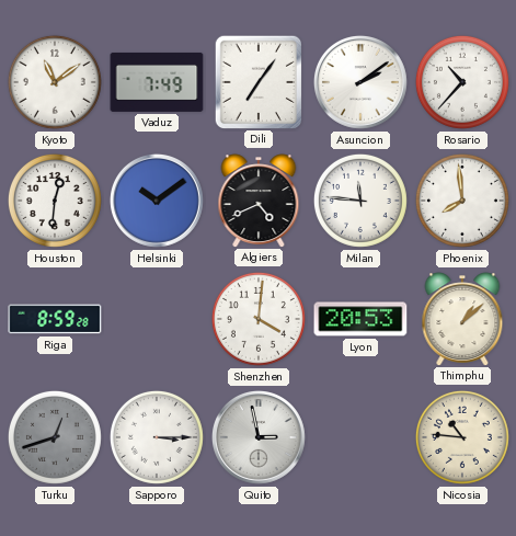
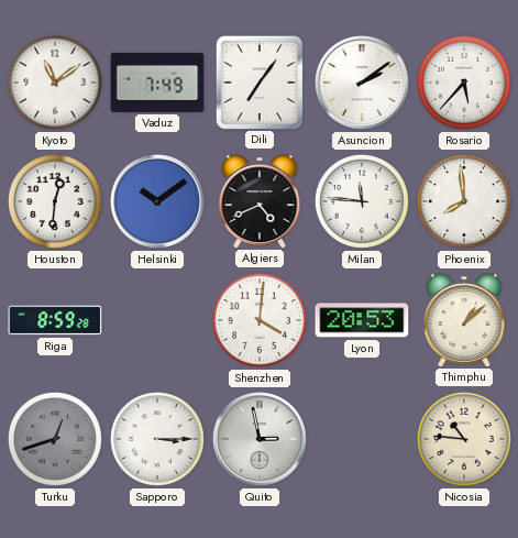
Rosario: 10:37 -> 5:37 (464, 83)
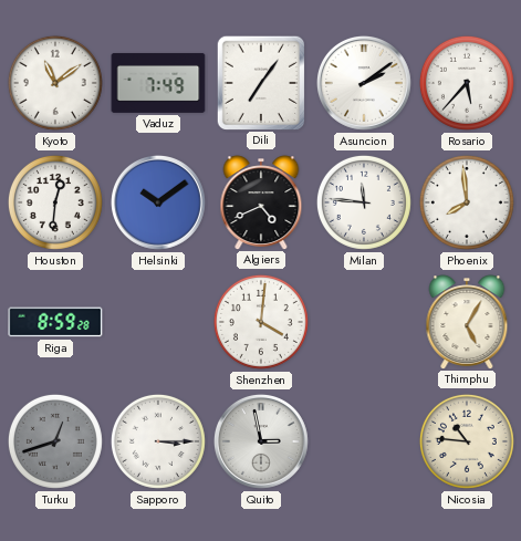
Lyon: 20:53 -> none (362, 320)
Thimphu: 1:08 -> 5:05 (467, 322)
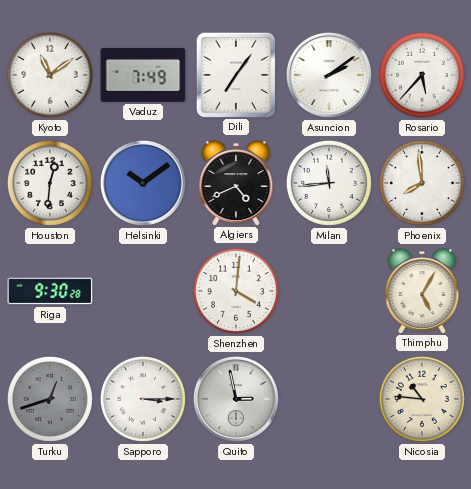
Milan: 11:46 -> 11:44 (329, 183)
Riga: 8:59 -> 9:30 (50, 291)
